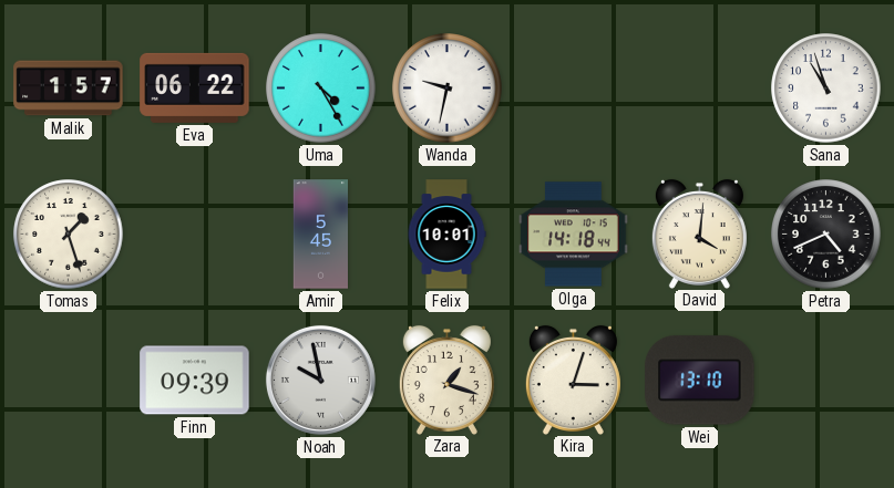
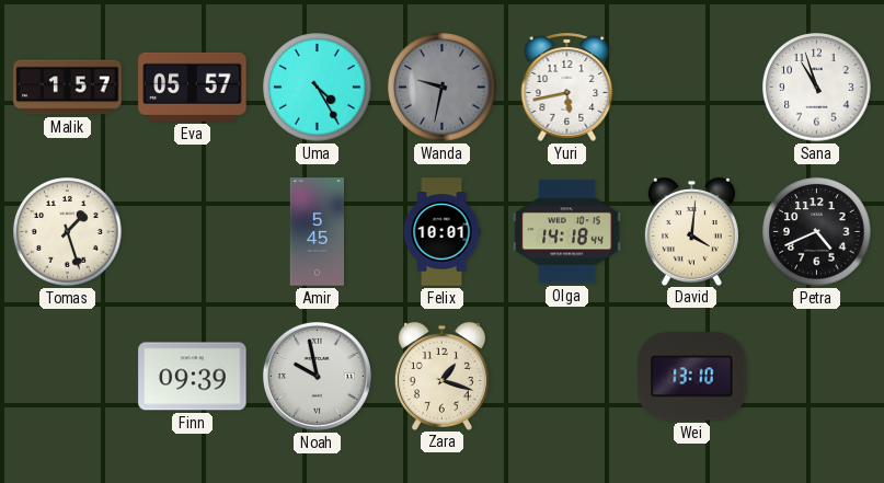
Eva: 06:22 -> 05:57 (193, 87)
Wanda dial: white -> grey (443, 88)
Yuri: none -> 5:43 (567, 87)
Kira: 3:03 -> none (573, 380)
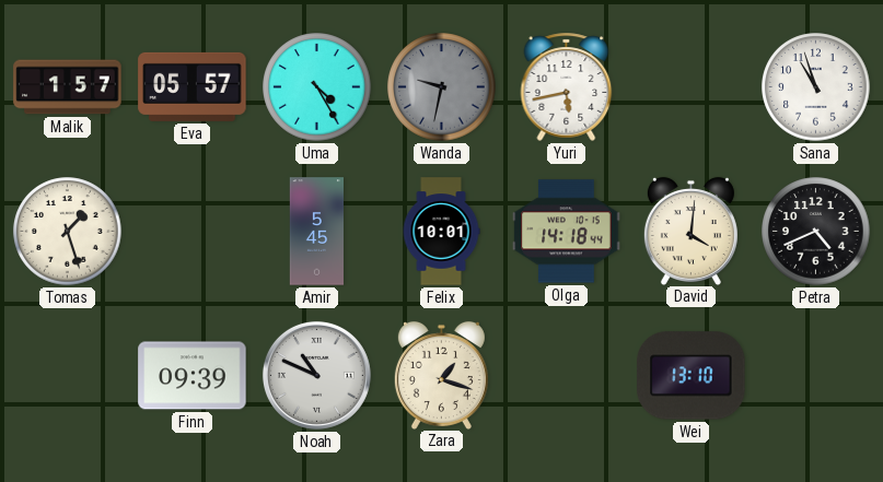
Noah: 9:58 -> 10:49 (316, 375)
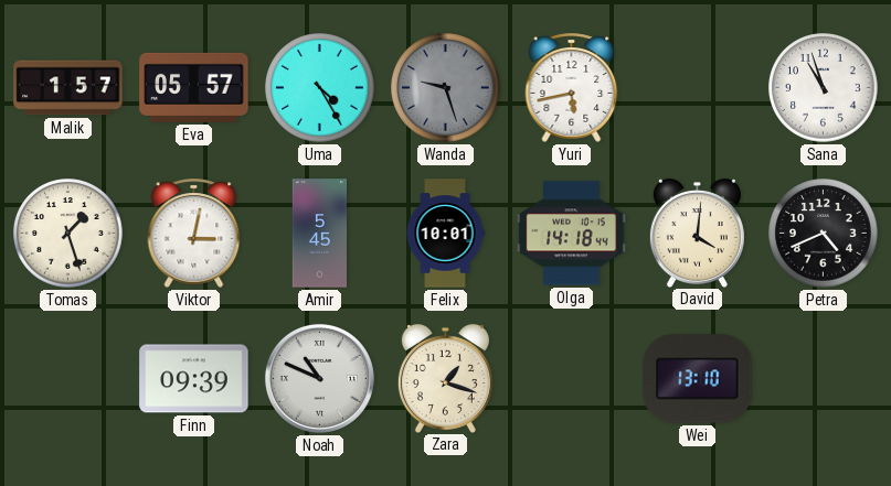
Wanda: 9:32 -> 9:27 (446, 88)
Viktor: none -> 3:02 (194, 233)
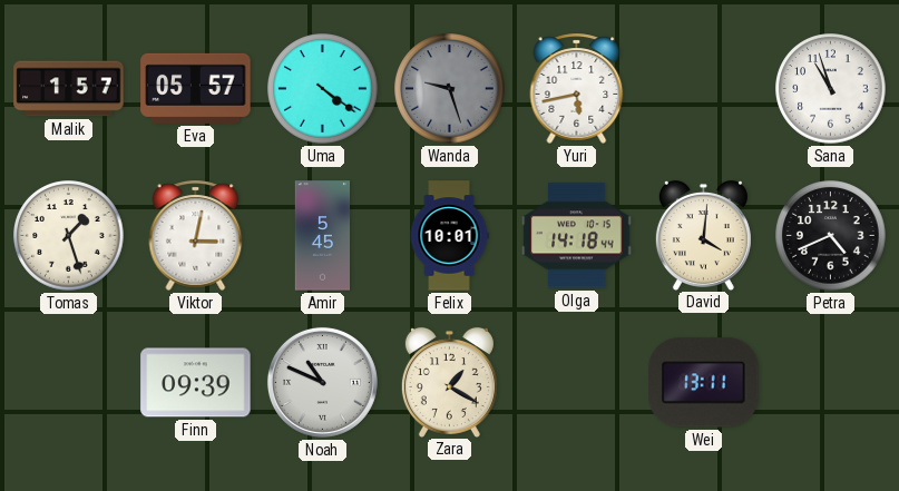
Uma: 4:25 -> 4:21 (323, 89)
Zara: 1:18 -> 1:20 (449, 382)
Wei: 13:10 -> 13:11 (704, 383)
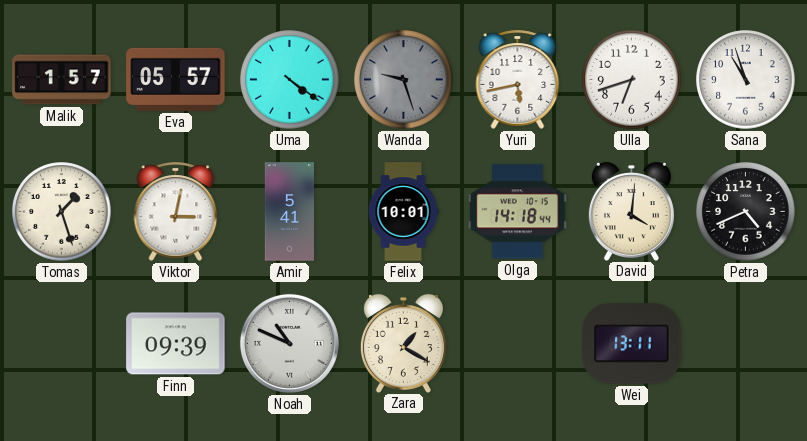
Ulla: none -> 6:42 (632, 80)
Amir: 5:45 -> 5:41 (290, 212)
